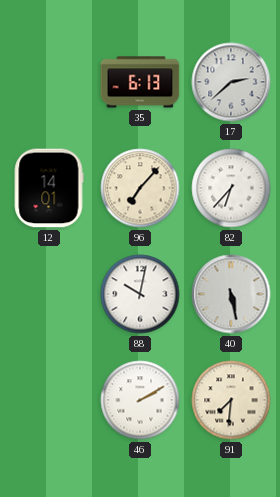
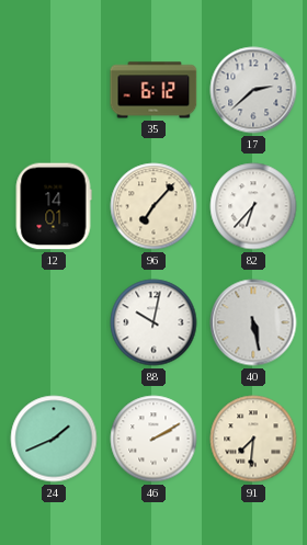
35: 6:13 -> 6:12 (153, 90)
24: none -> 1:41 (54, 439)
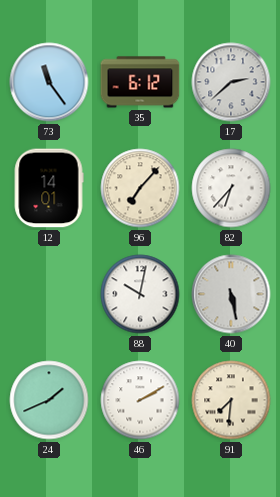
73: none -> 11:24 (49, 82)
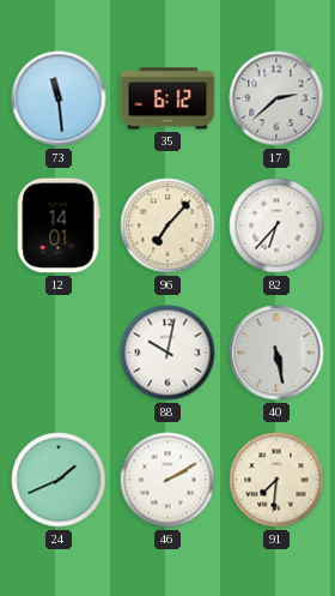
73: 11:24 -> 11:29 (59, 98)
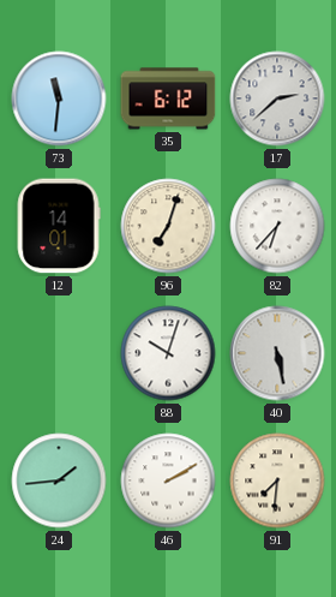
73: 11:29 -> 11:31 (59, 98)
96: 7:07 -> 7:03 (168, 226)
88: 10:02 -> 10:03 (168, 353)
24: 1:41 -> 1:44 (59, 480)
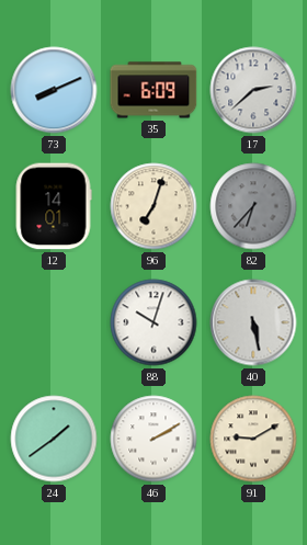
73: 11:31 -> 8:11 (54, 90)
35: 6:12 -> 6:09 (153, 90)
82 dial: white -> grey (253, 206)
24: 1:44 -> 1:39 (54, 439)
91: 7:31 -> 9:10 (253, 439)
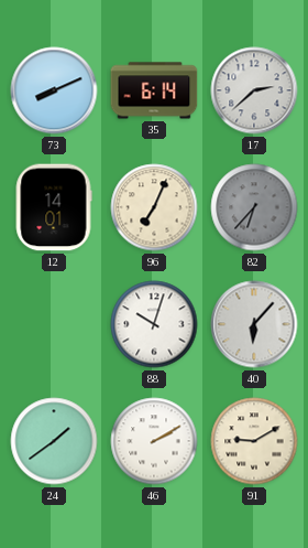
35: 6:09 -> 6:14 (154, 90)
96: 7:03 -> 7:04 (154, 207)
40: 5:28 -> 6:07 (254, 324)
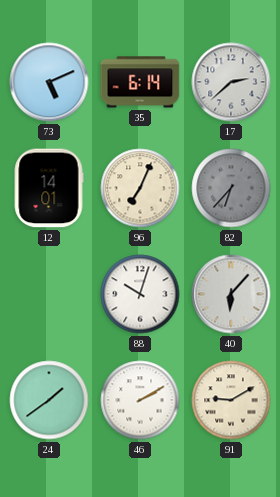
73: 8:11 -> 5:11 (49, 82)
